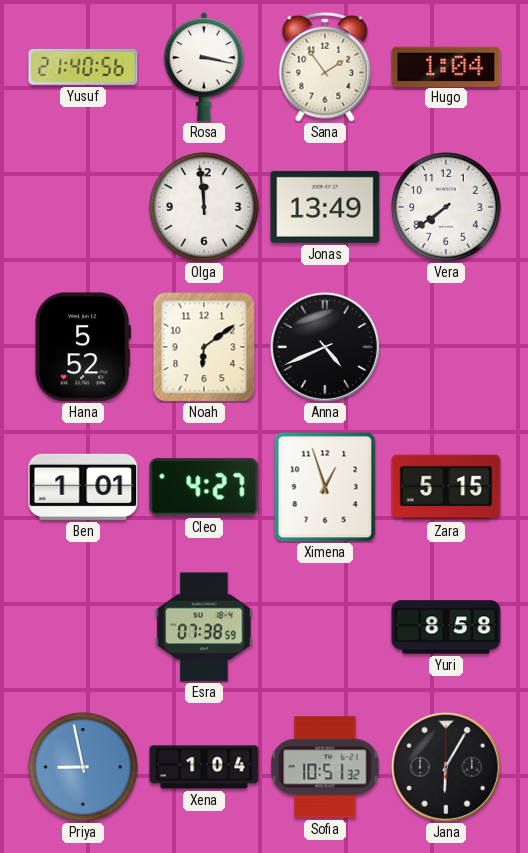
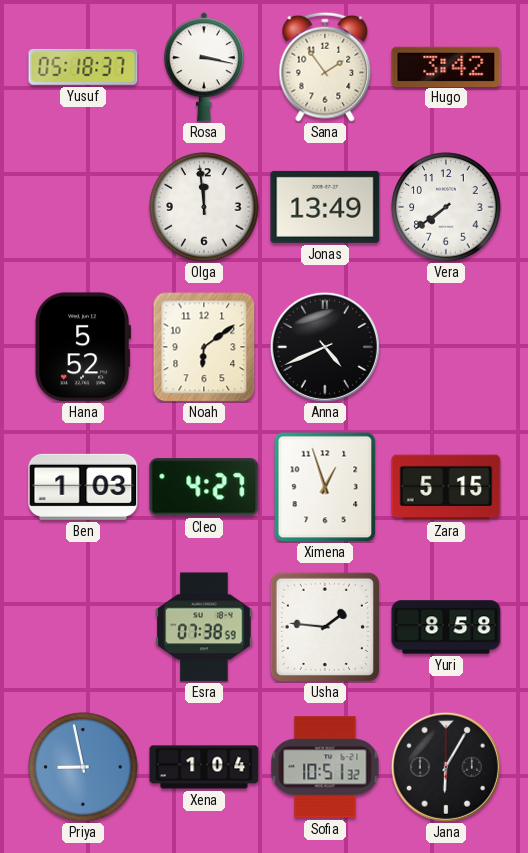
Yusuf: 21:40 -> 05:18 (83, 67)
Hugo: 1:04 -> 3:42 (446, 66)
Ben: 1:01 -> 1:03 (83, 487)
Usha: none -> 1:46 (325, 627)
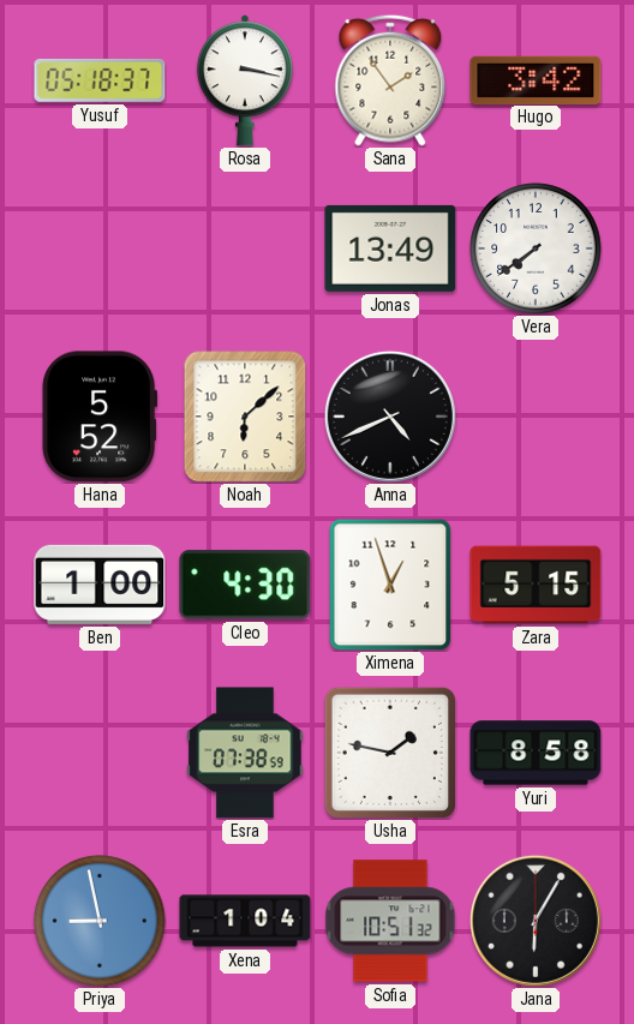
Olga: 11:59 -> none (204, 207)
Noah: 6:09 -> 6:08 (245, 417)
Ben: 1:03 -> 1:00 (100, 585)
Cleo: 4:27 -> 4:30 (245, 585)
Usha: 1:46 -> 1:47 (390, 753)
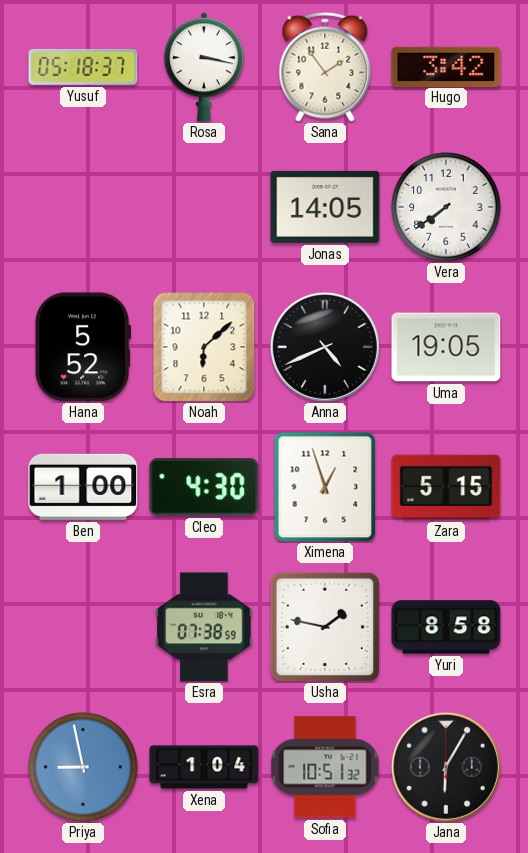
Jonas: 13:49 -> 14:05 (325, 207)
Uma: none -> 19:05 (446, 347)
